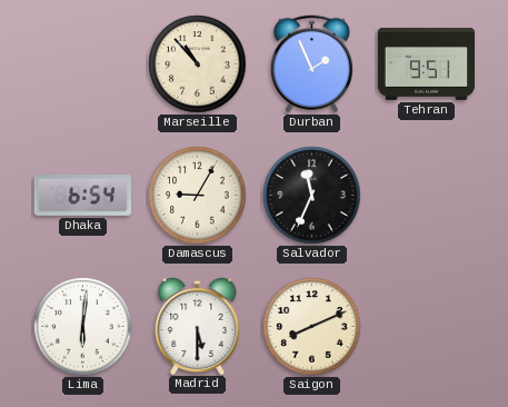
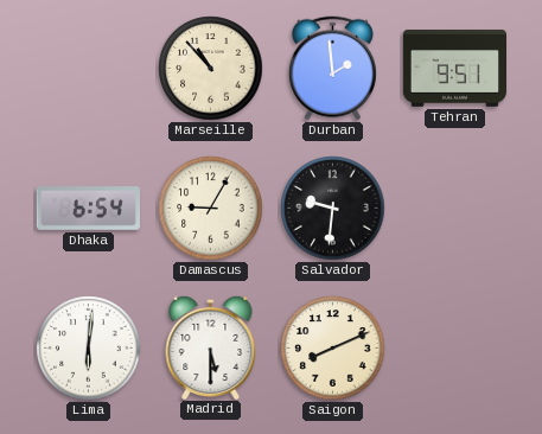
Durban: 1:56 -> 1:59 (332, 69)
Salvador: 11:34 -> 9:31 (333, 209)
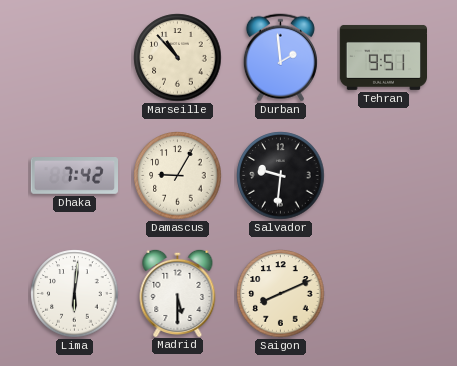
Dhaka: 6:54 -> 7:42 (74, 176)
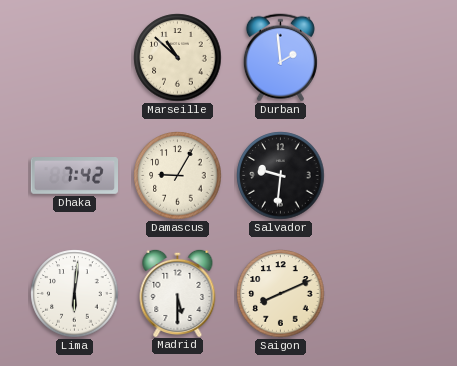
Marseille: 10:53 -> 10:52 (178, 58)
Tehran: 9:51 -> none (383, 57)
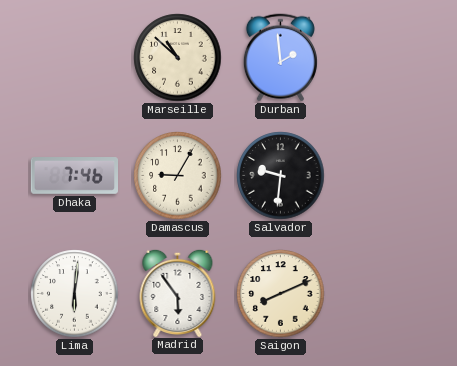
Dhaka: 7:42 -> 7:46 (74, 176)
Madrid: 5:30 -> 5:54 (178, 292)
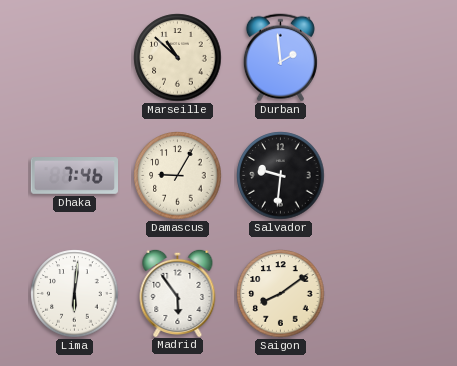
Saigon: 8:11 -> 8:09 (281, 294)
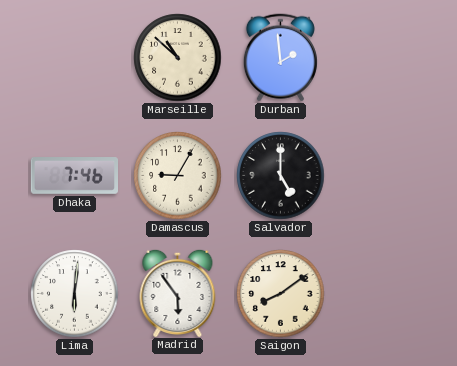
Salvador: 9:31 -> 5:00 (281, 176)
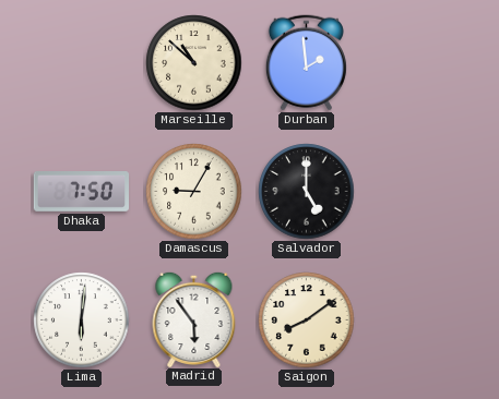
Dhaka: 7:46 -> 7:50 (81, 192)
